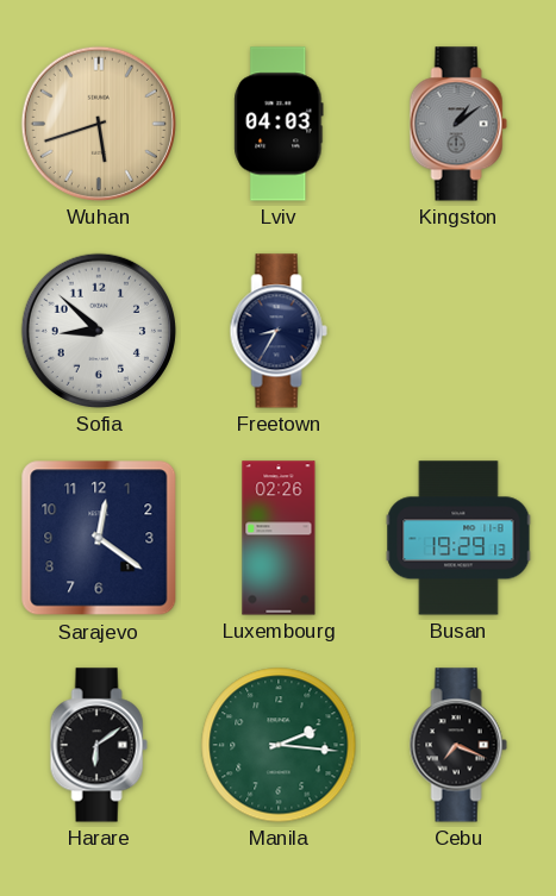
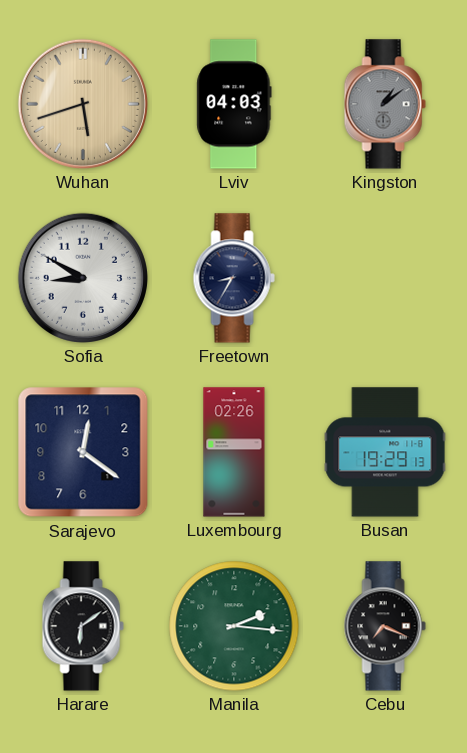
Sofia: 8:52 -> 8:50 (83, 278)
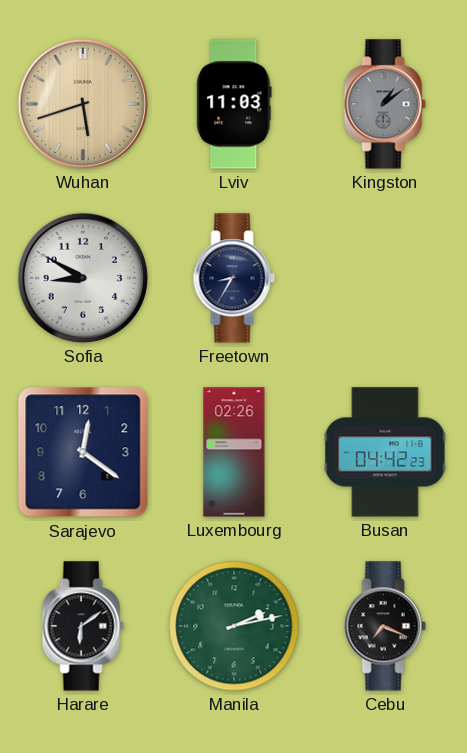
Lviv: 04:03 -> 11:03 (234, 104)
Busan: 19:29 -> 04:42 (385, 452)
Manila: 2:16 -> 2:13 (234, 626)
